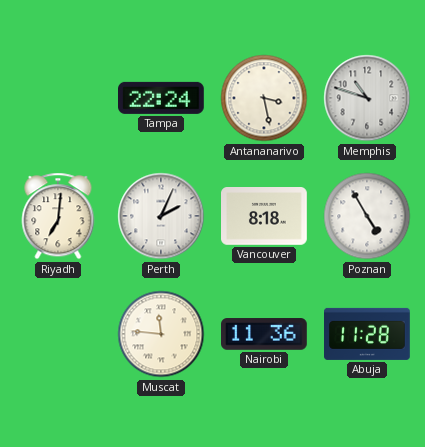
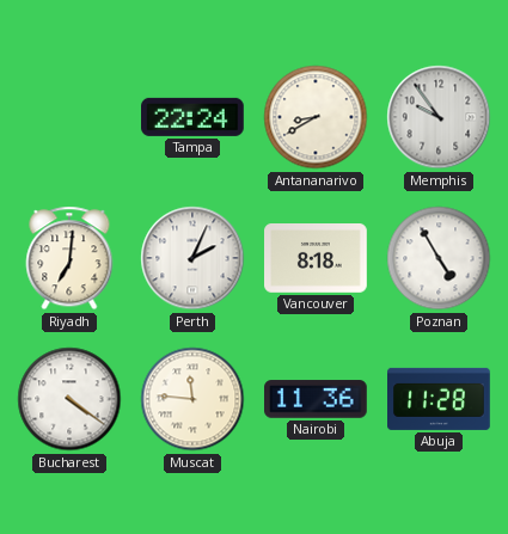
Antananarivo: 3:28 -> 8:40 (316, 117)
Memphis: 10:48 -> 9:54 (439, 117)
Bucharest: none -> 4:21 (69, 399)
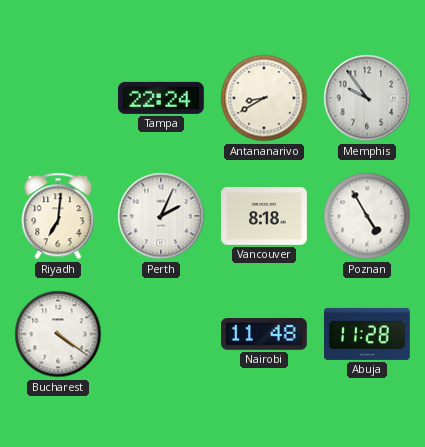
Muscat: 11:46 -> none (192, 399)
Nairobi: 11:36 -> 11:48 (265, 334)
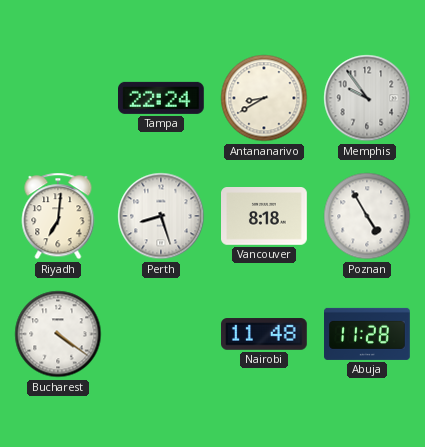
Perth: 2:04 -> 8:27 (161, 216)
